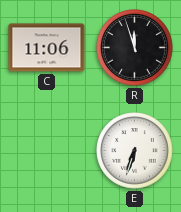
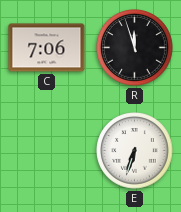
C: 11:06 -> 7:06 (47, 48)
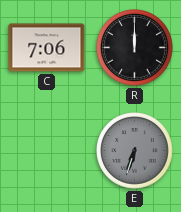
R: 11:57 -> 12:00 (135, 48)
E dial: white -> grey (135, 151)
